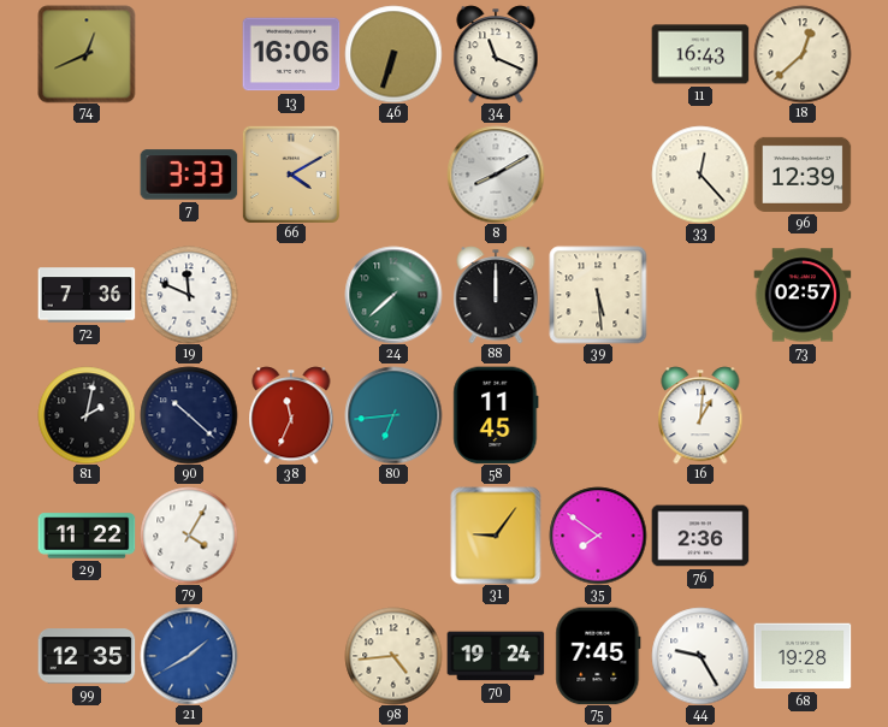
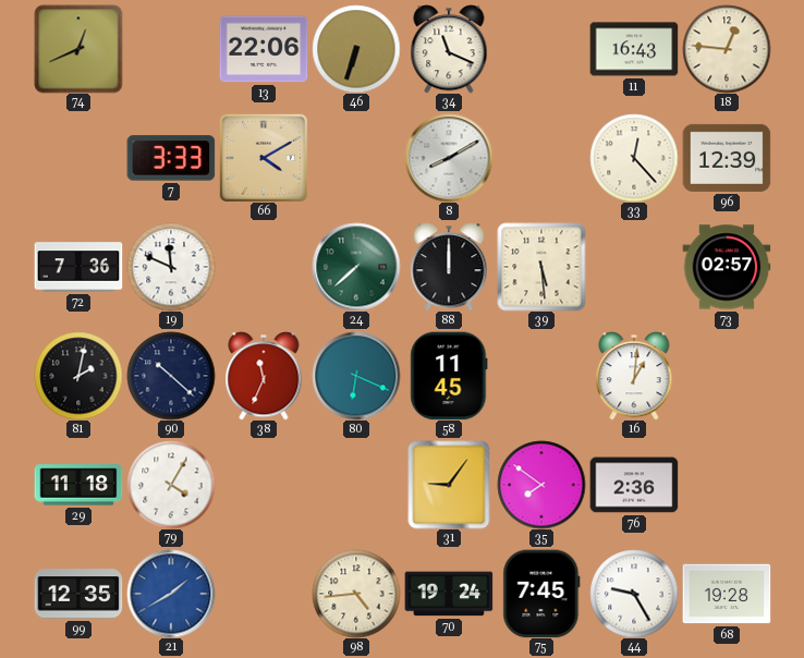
13: 16:06 -> 22:06 (264, 49)
18: 12:38 -> 12:46 (727, 49)
80: 6:44 -> 6:19 (356, 376)
29: 11:22 -> 11:18 (78, 485)
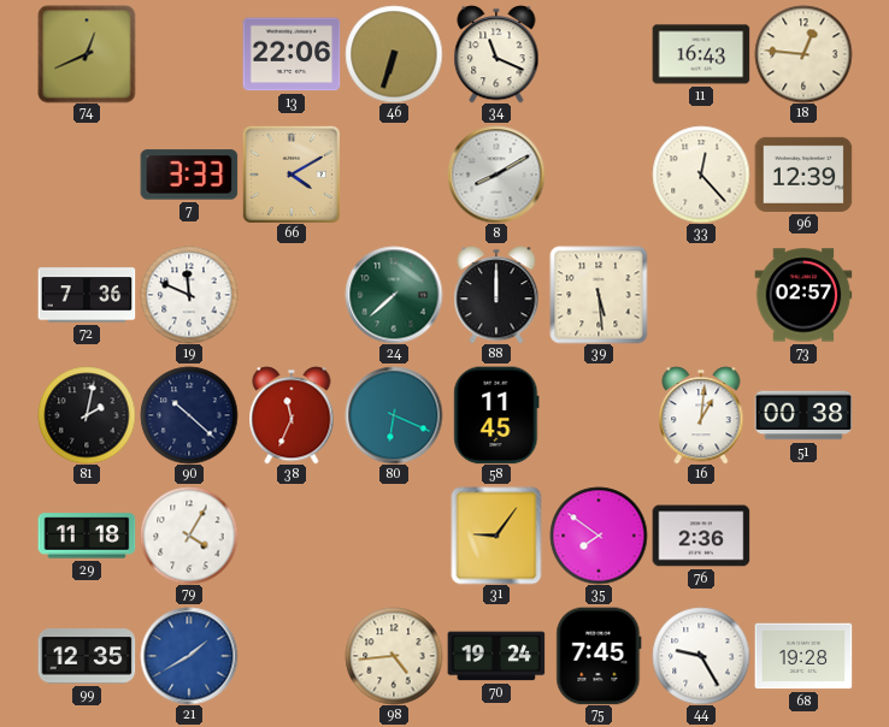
51: none -> 00:38 (803, 415)
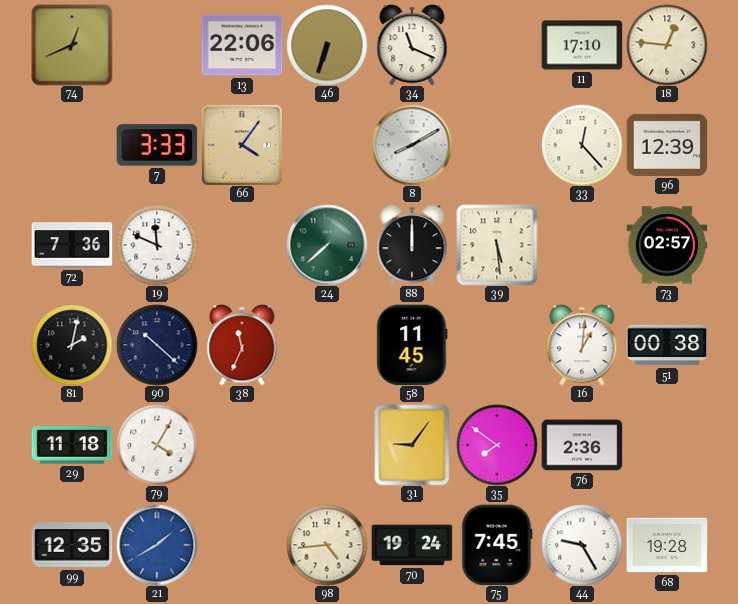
11: 16:43 -> 17:10 (582, 45)
66: 4:10 -> 4:06 (242, 145)
80: 6:19 -> none (394, 415)
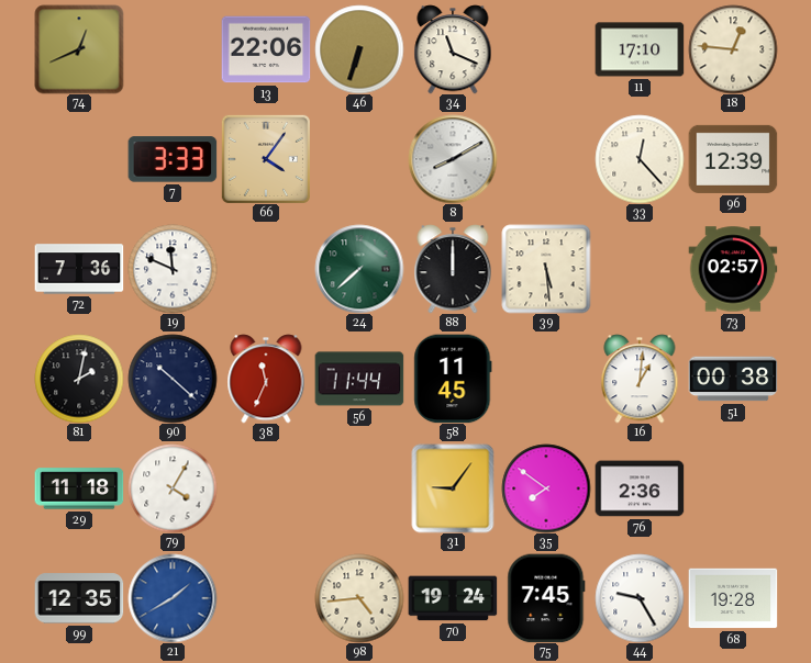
56: none -> 11:44 (359, 379)
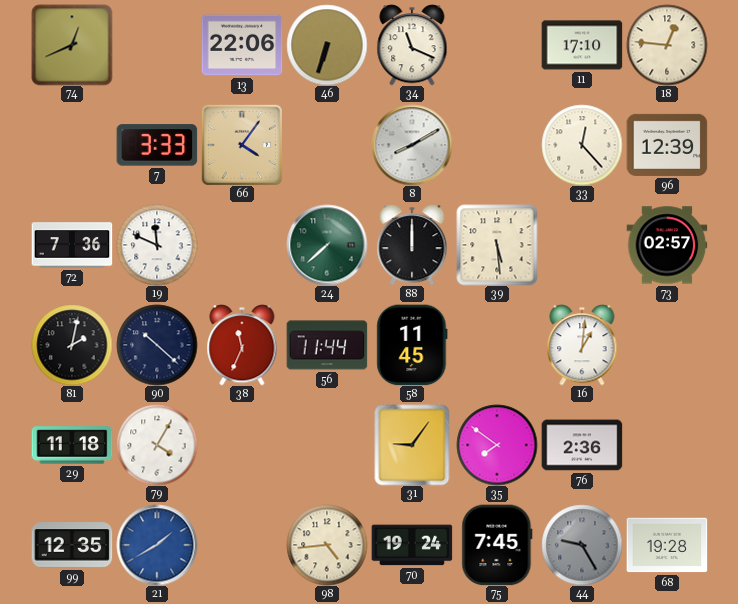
51: 00:38 -> none (733, 379)
44 dial: white -> grey (582, 545)
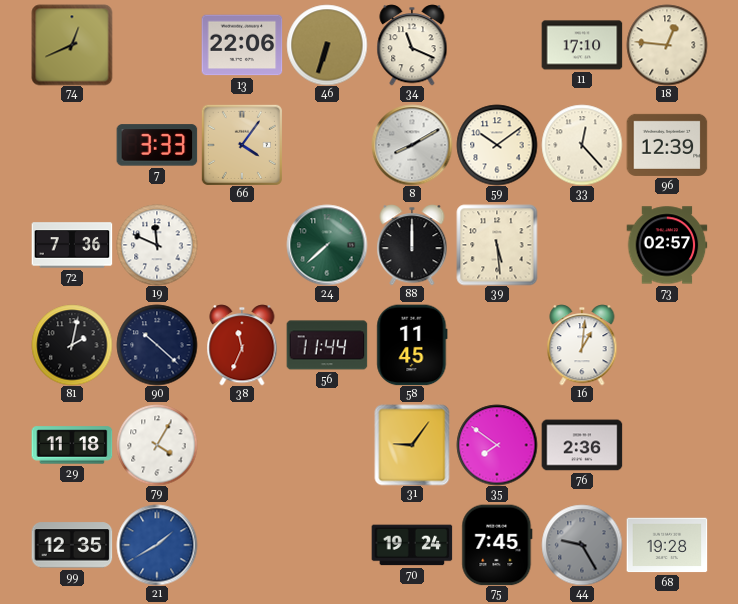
59: none -> 10:09 (497, 145)
98: 4:44 -> none (327, 545)
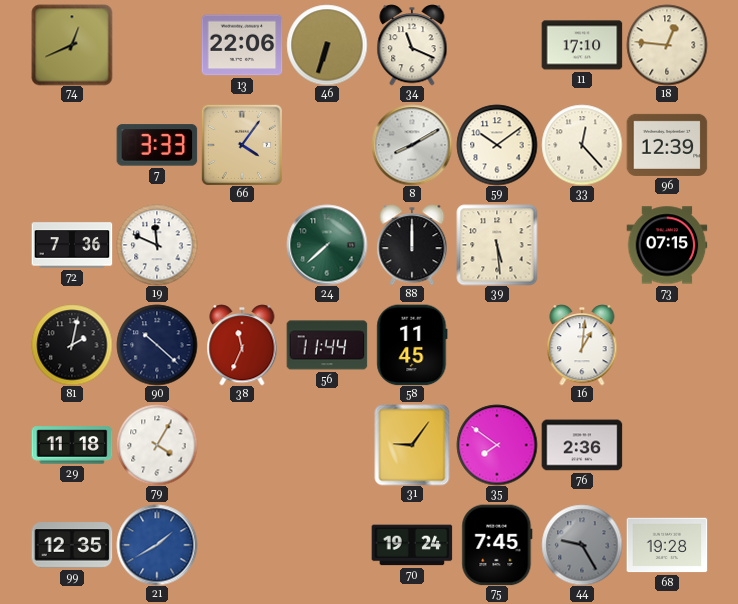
73: 02:57 -> 07:15 (667, 245)
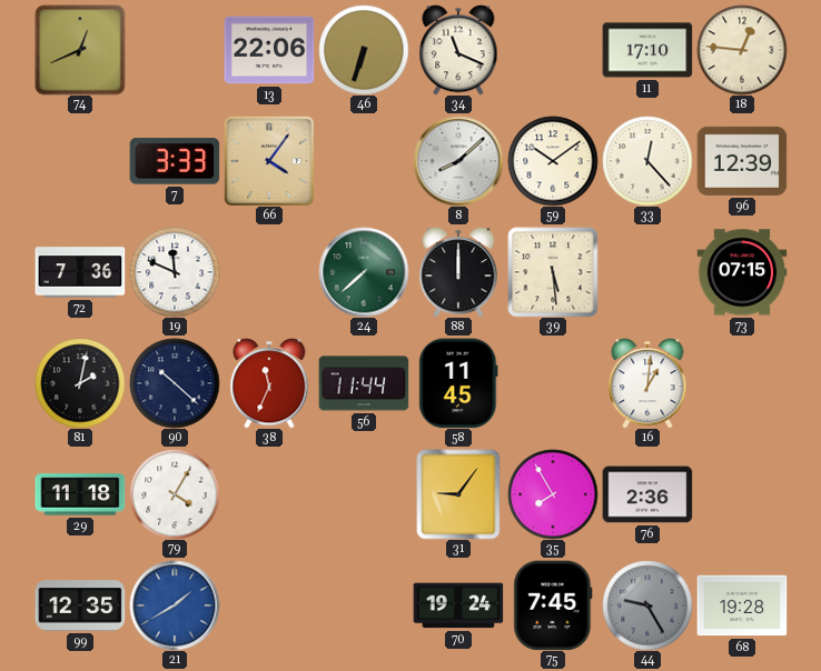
8: 8:10 -> 8:08 (458, 161)
35: 7:51 -> 7:55 (553, 494)
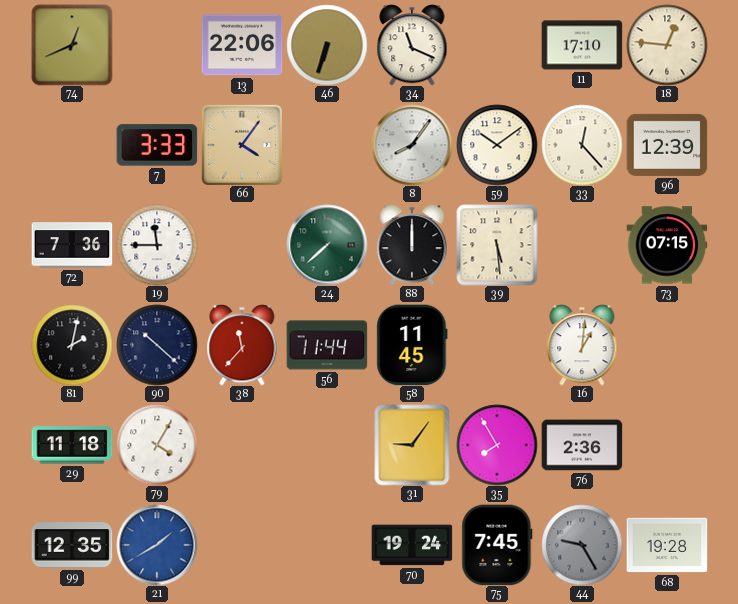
8: 8:08 -> 8:06 (412, 145)
19: 11:49 -> 11:45 (157, 245)
38: 11:34 -> 11:37 (242, 345)
